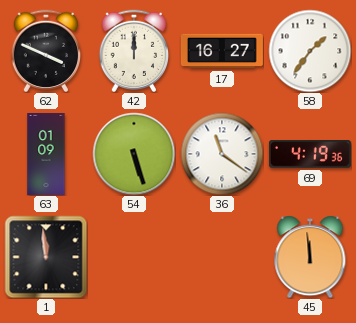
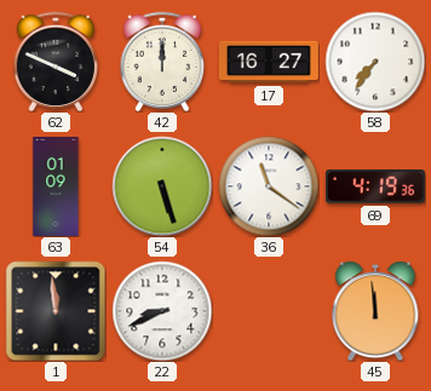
58: 1:36 -> 7:36 (375, 62)
22: none -> 8:41 (162, 311)
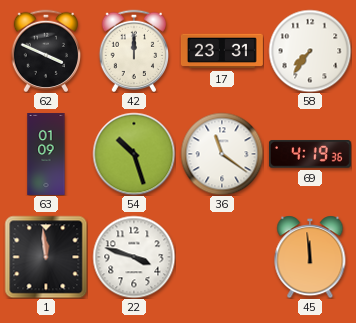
17: 16:27 -> 23:31 (222, 51)
54: 5:27 -> 10:27 (134, 154)
22: 8:41 -> 3:48 (134, 257)
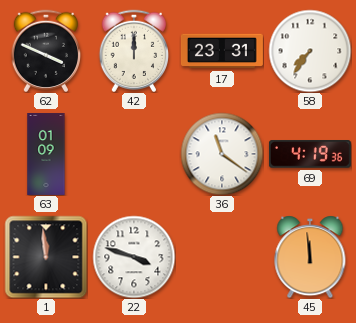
54: 10:27 -> none (134, 154)
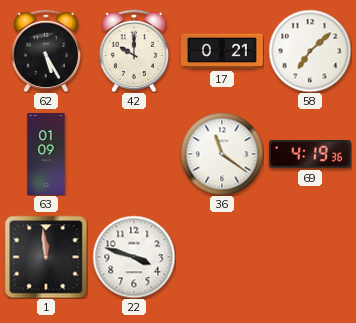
62: 3:49 -> 5:25 (45, 50)
42: 12:00 -> 10:00 (133, 50)
17: 23:31 -> 0:21 (222, 51)
58: 7:36 -> 7:08 (310, 51)
45: 11:59 -> none (310, 257)
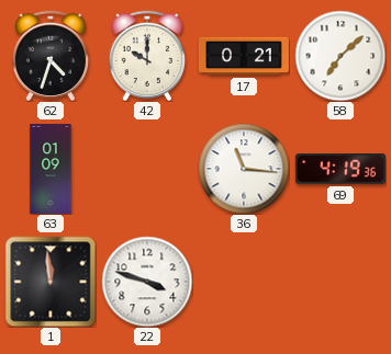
62: 5:25 -> 4:33 (49, 55)
36: 11:21 -> 11:16 (244, 169)
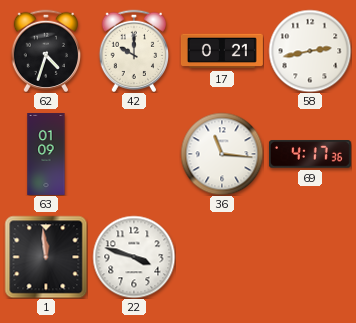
58: 7:08 -> 2:43 (310, 51)
69: 4:19 -> 4:17 (310, 154)
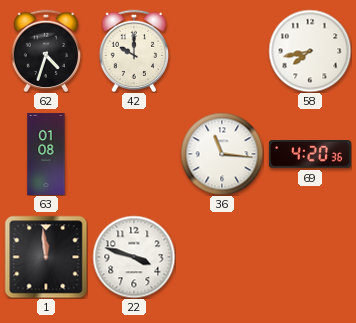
17: 0:21 -> none (222, 51)
58: 2:43 -> 7:43 (310, 51)
63: 01:09 -> 01:08 (46, 155)
69: 4:17 -> 4:20 (310, 154)
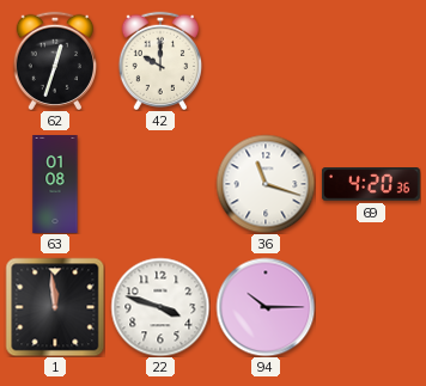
62: 4:33 -> 12:33 (54, 60)
58: 7:43 -> none (310, 51)
36: 11:16 -> 11:18 (266, 184)
94: none -> 10:15 (266, 307)
